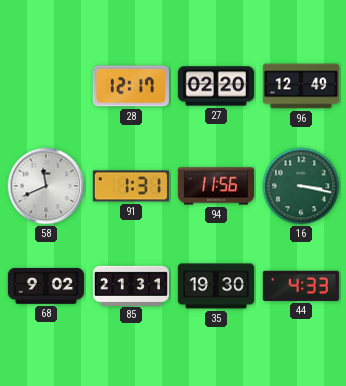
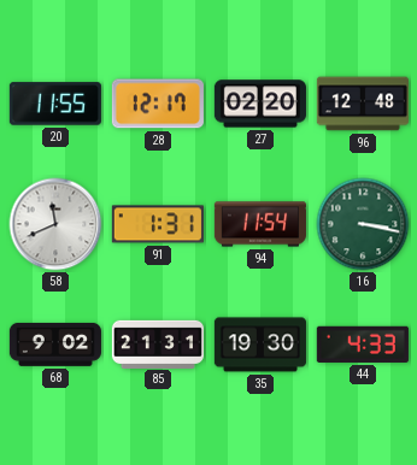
20: none -> 11:55 (55, 104)
96: 12:49 -> 12:48 (363, 104)
94: 11:56 -> 11:54 (260, 224)
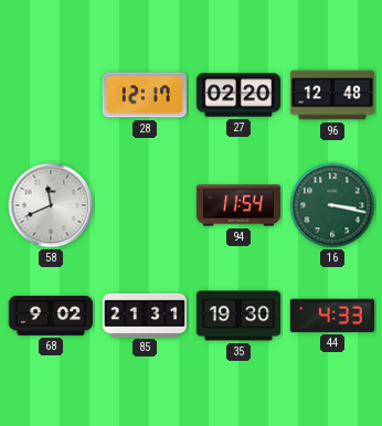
20: 11:55 -> none (55, 104)
91: 1:31 -> none (158, 224)
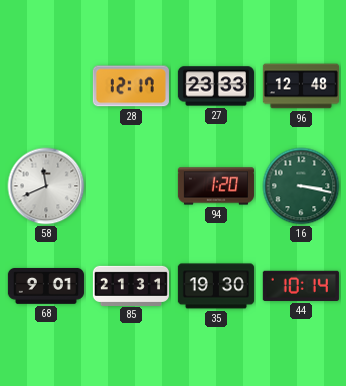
27: 02:20 -> 23:33 (216, 86)
94: 11:54 -> 1:20 (216, 186)
68: 9:02 -> 9:01 (46, 286)
44: 4:33 -> 10:14 (301, 286)
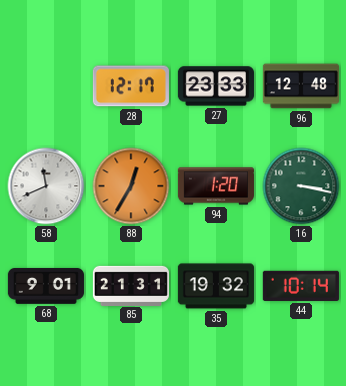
88: none -> 12:35 (131, 186)
35: 19:30 -> 19:32 (216, 286)
